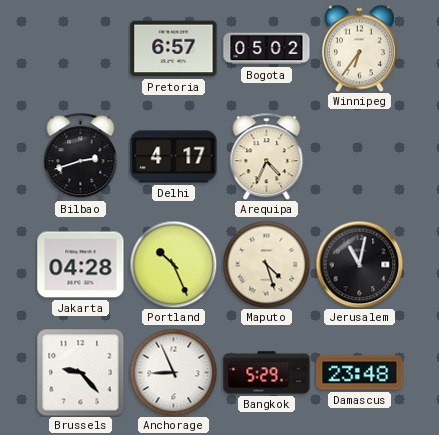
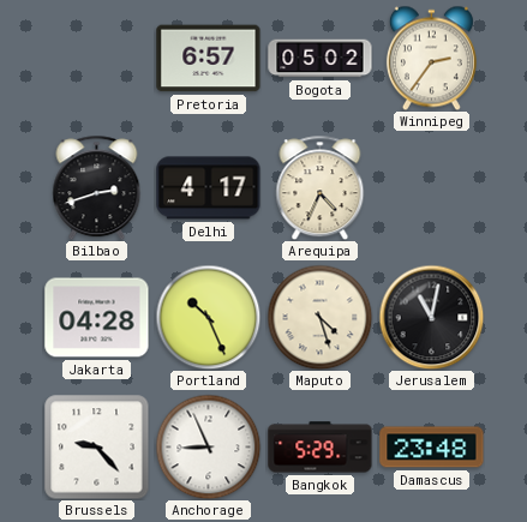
Winnipeg: 6:36 -> 2:36 (431, 58)
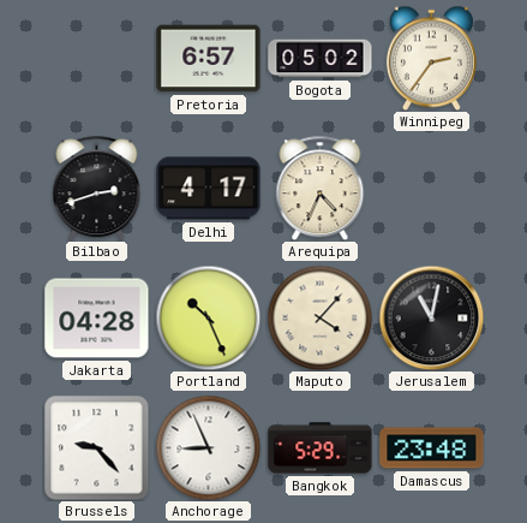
Maputo: 4:27 -> 4:07 (319, 317)
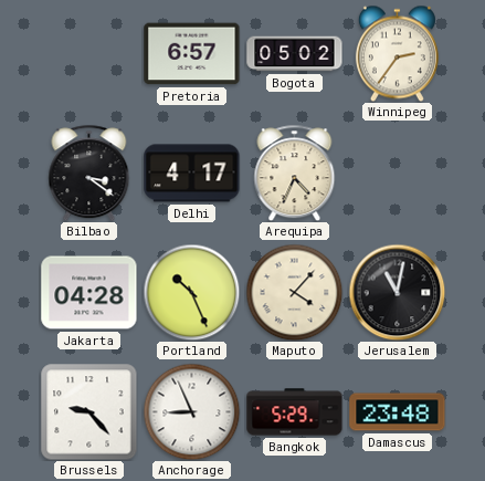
Bilbao: 2:42 -> 3:21 (89, 172)
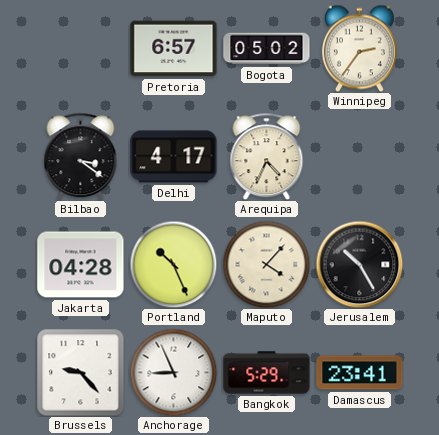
Jerusalem: 11:02 -> 10:25 (359, 264)
Damascus: 23:48 -> 23:41 (360, 373)
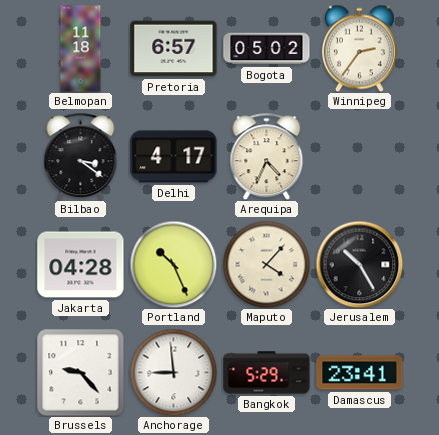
Belmopan: none -> 11:18 (81, 49)
Anchorage: 8:56 -> 8:59 (173, 372)
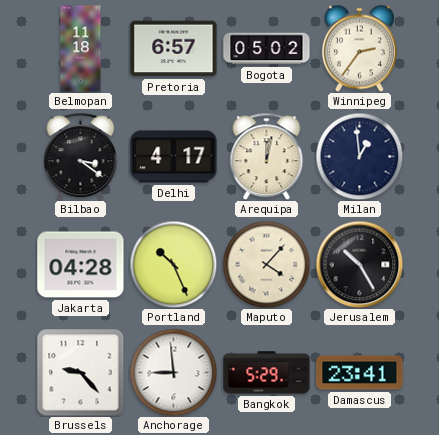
Arequipa: 4:34 -> 12:02 (267, 156)
Milan: none -> 12:59 (359, 156)
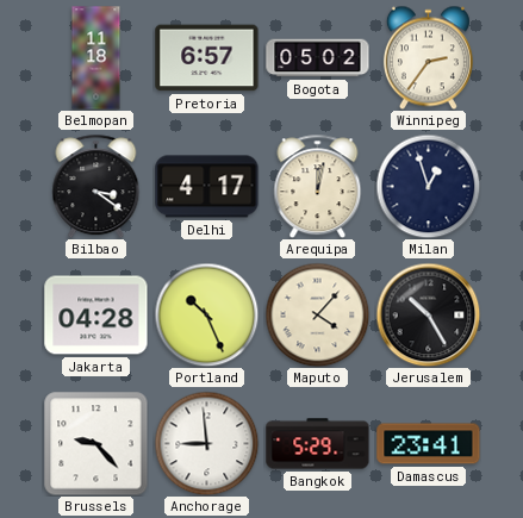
Milan: 12:59 -> 12:57 (428, 186)
